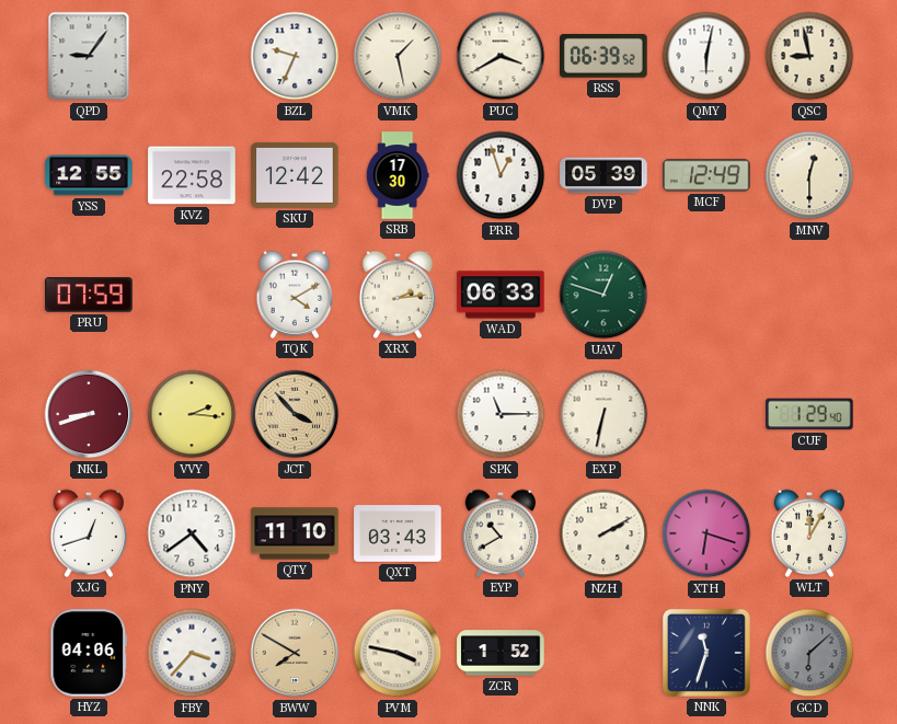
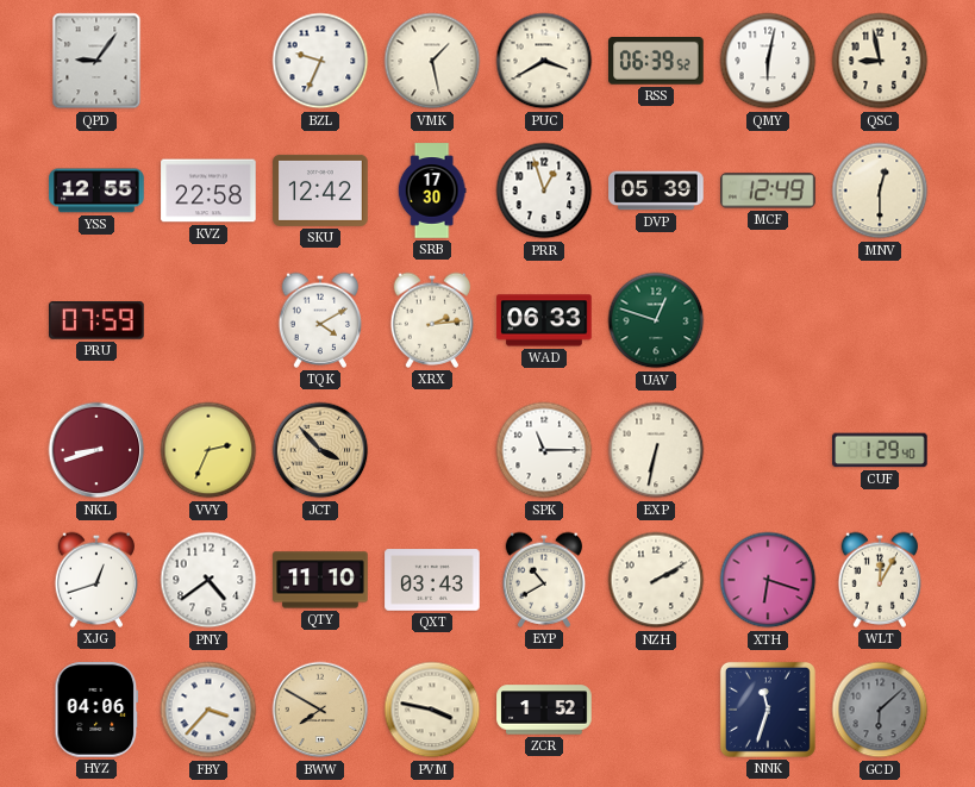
VVY: 2:16 -> 2:34 (208, 450)
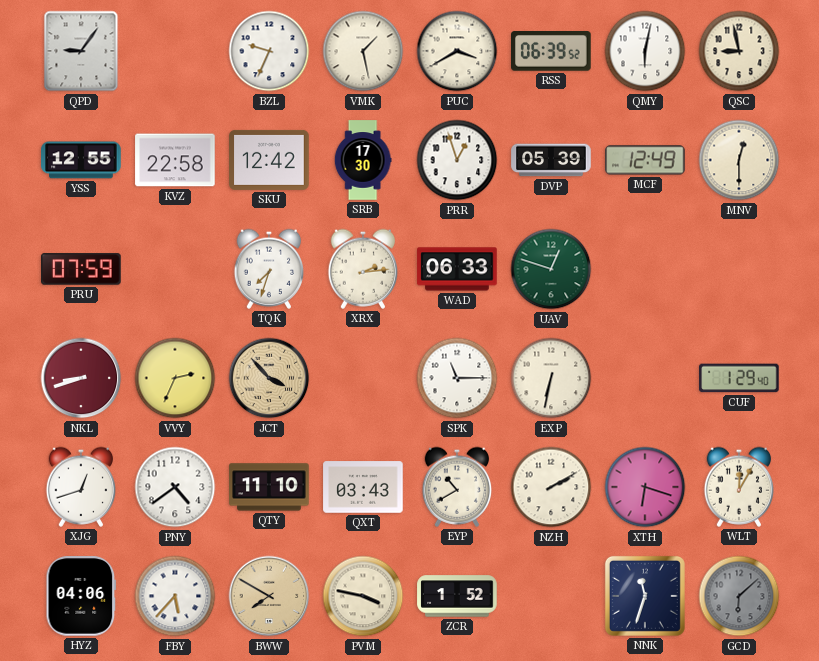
TQK: 4:10 -> 7:33 (269, 269)
FBY: 3:37 -> 5:37 (175, 596)
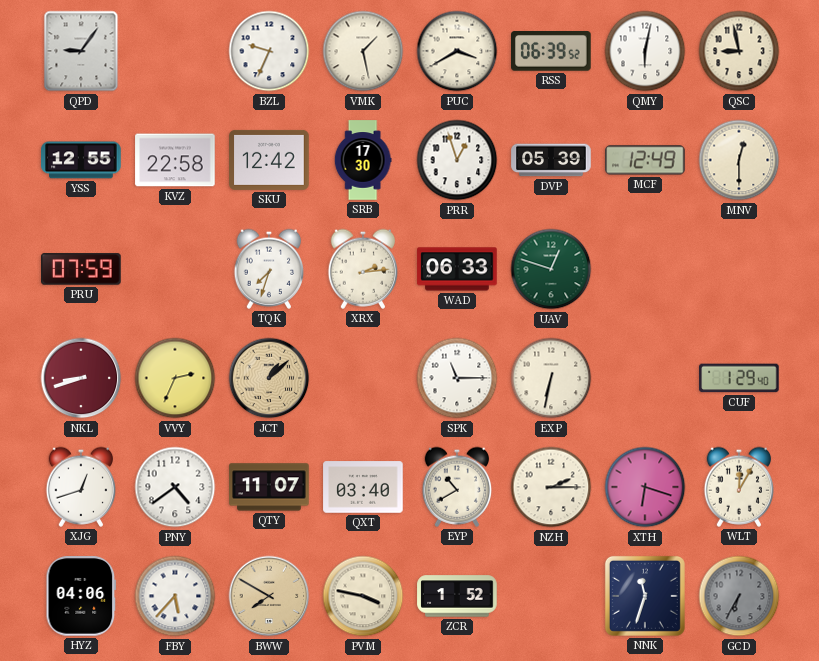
JCT: 3:53 -> 1:08 (269, 378)
QTY: 11:10 -> 11:07 (269, 487)
QXT: 03:43 -> 03:40 (363, 487)
NZH: 2:10 -> 2:15 (551, 487)
GCD: 6:08 -> 6:35 (739, 596)
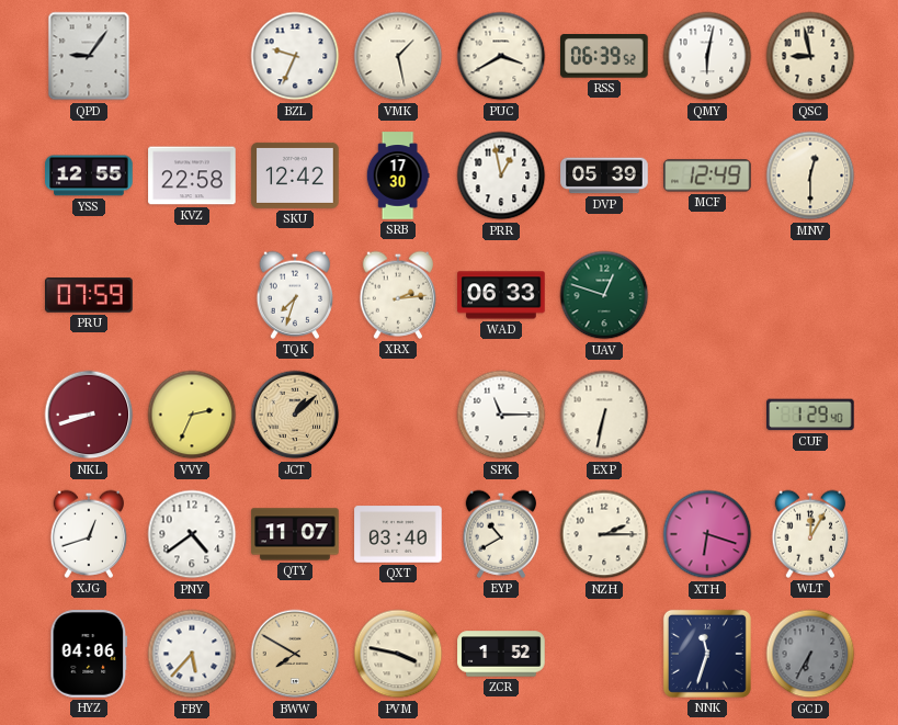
PRR: 12:57 -> 12:58 (501, 175)
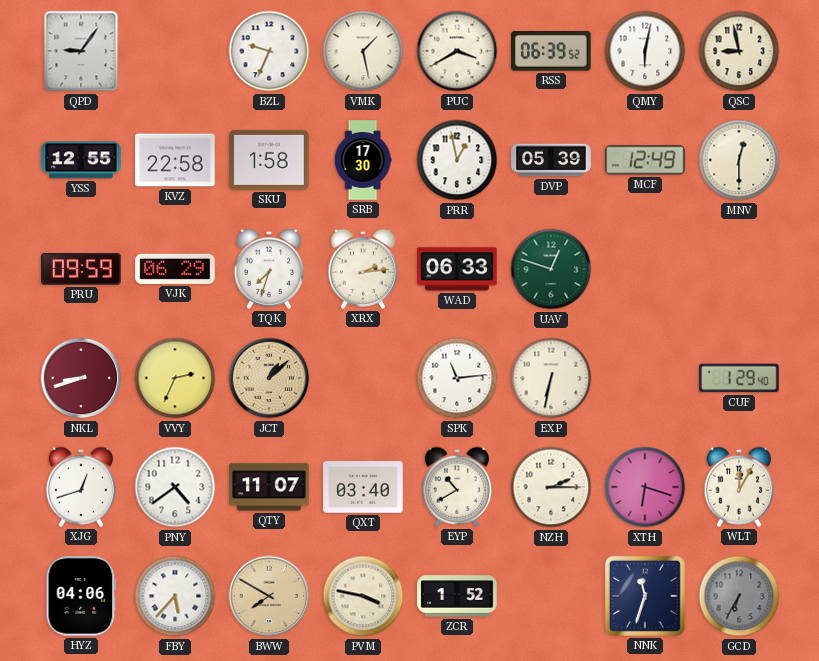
SKU: 12:42 -> 1:58 (269, 160)
PRU: 07:59 -> 09:59 (81, 269)
VJK: none -> 06:29 (175, 269)
SPK: 11:15 -> 11:14 (457, 378)
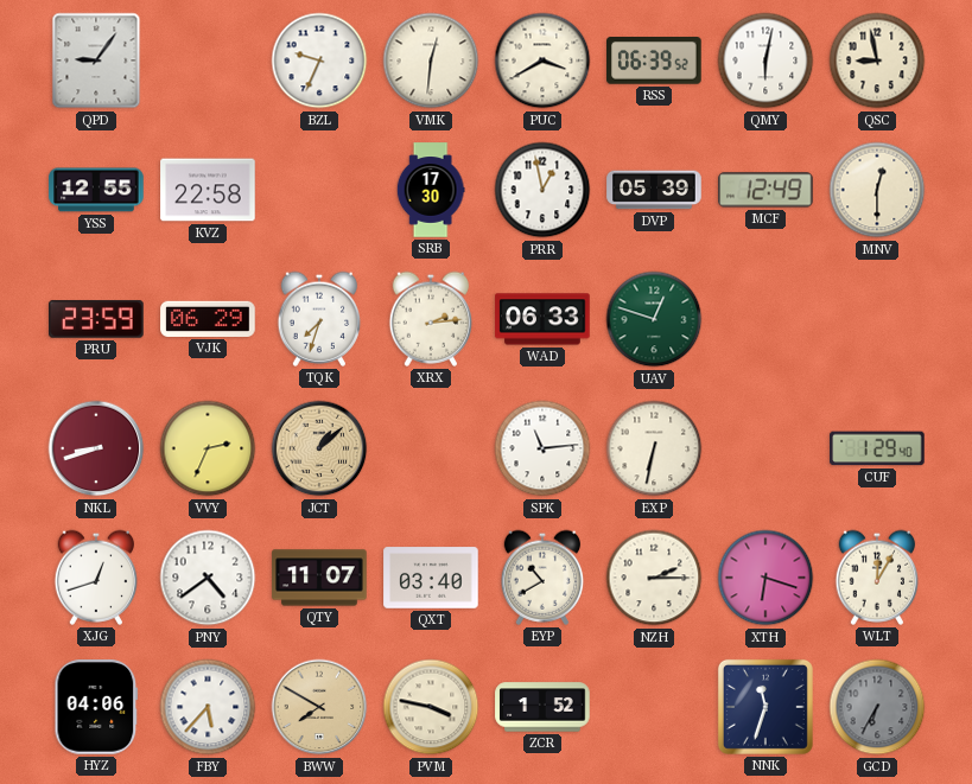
VMK: 1:28 -> 12:31 (431, 60)
SKU: 1:58 -> none (269, 160)
PRU: 09:59 -> 23:59 (96, 319)
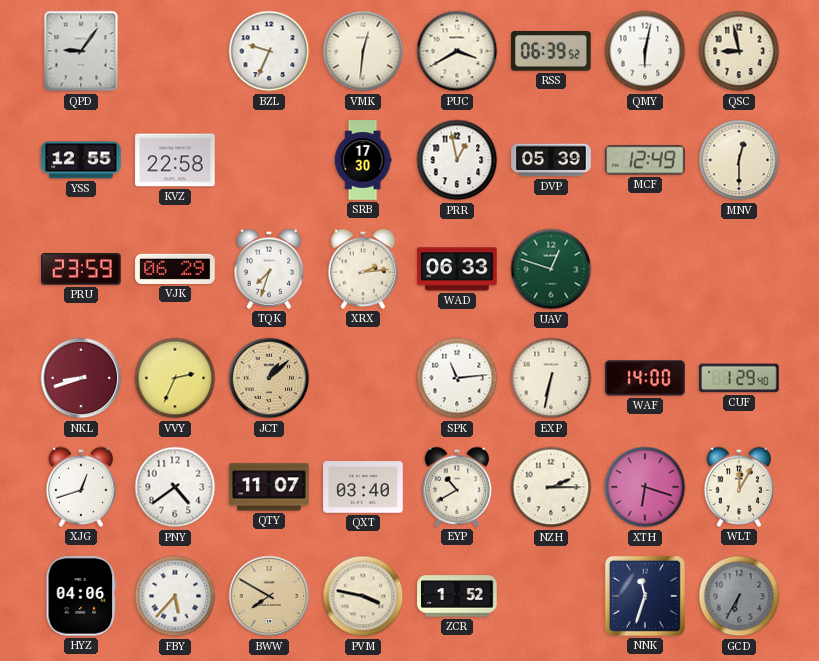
WAF: none -> 14:00 (645, 378)
